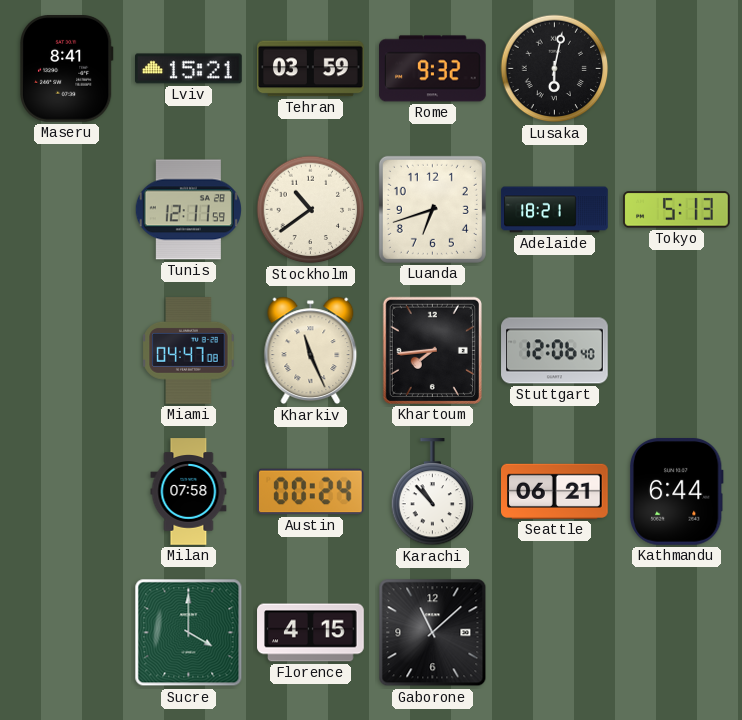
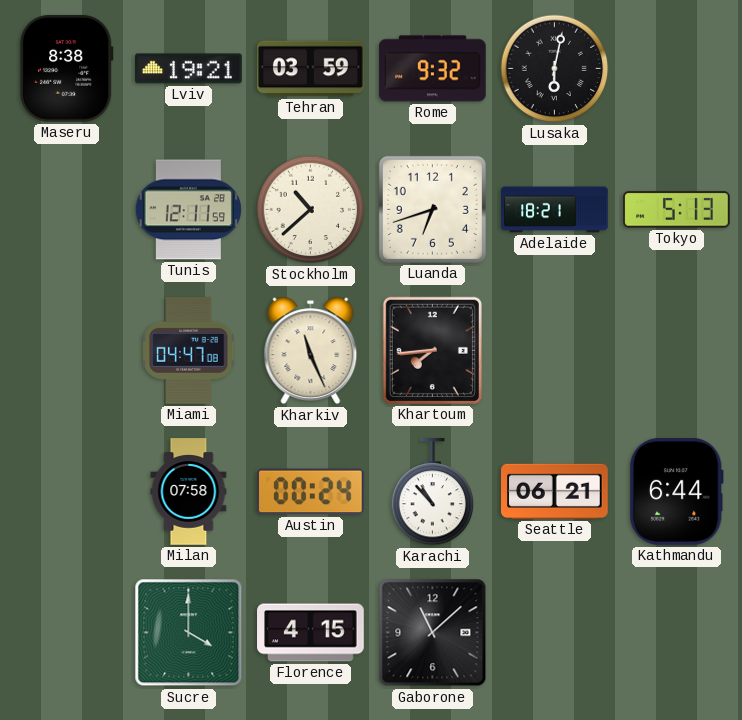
Maseru: 8:41 -> 8:38 (66, 69)
Lviv: 15:21 -> 19:21 (189, 69)
Stockholm: 10:39 -> 10:38 (311, 210)
Stuttgart: 12:06 -> none (555, 351)
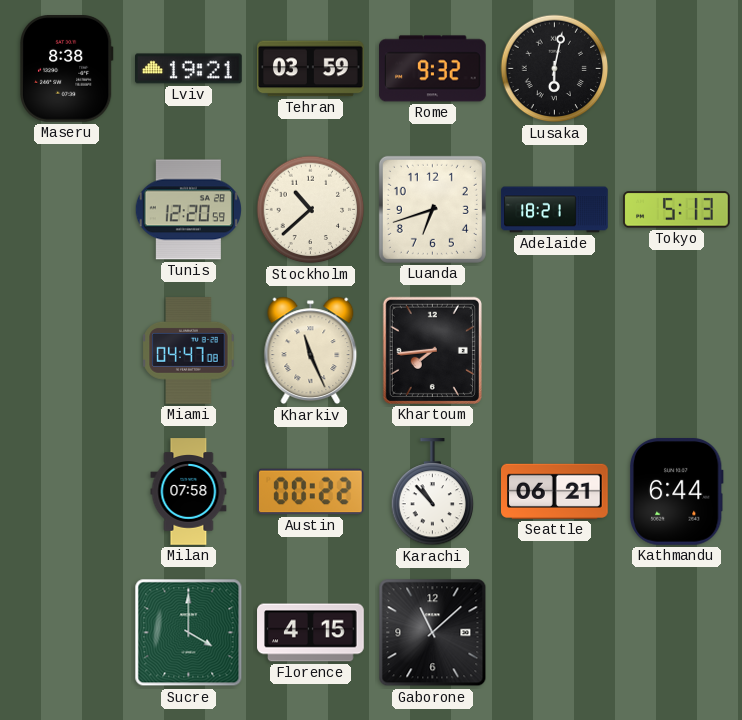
Tunis: 12:11 -> 12:20 (188, 210)
Austin: 00:24 -> 00:22 (311, 492)
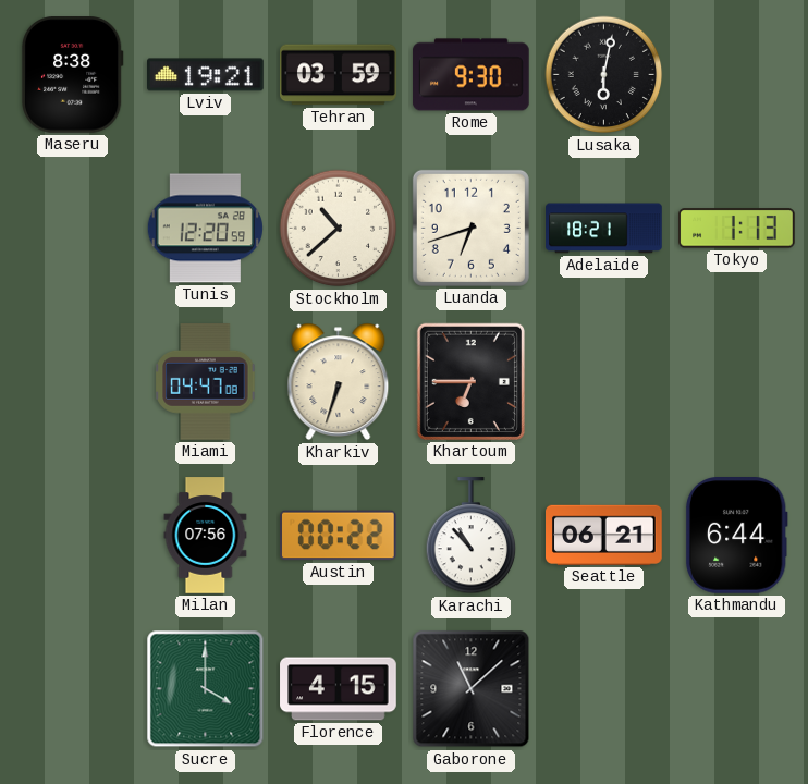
Rome: 9:32 -> 9:30 (472, 75)
Tokyo: 5:13 -> 1:13 (737, 229)
Kharkiv: 11:26 -> 6:33 (339, 382)
Khartoum: 7:44 -> 6:45 (470, 381)
Milan: 07:58 -> 07:56 (206, 536)
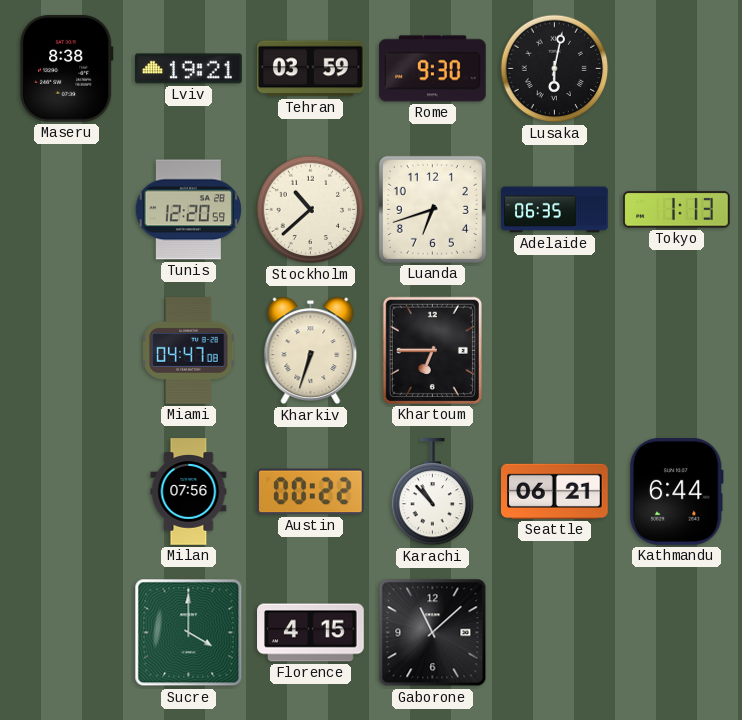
Adelaide: 18:21 -> 06:35 (555, 210)
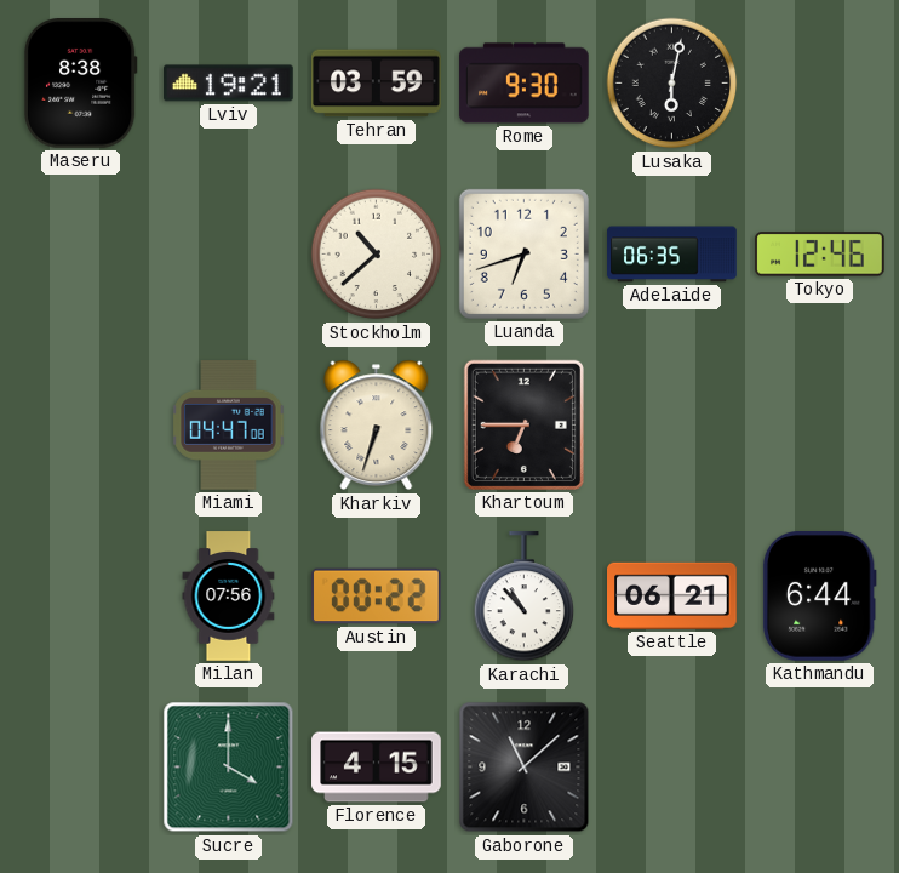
Tunis: 12:20 -> none (188, 210)
Tokyo: 1:13 -> 12:46 (820, 255)
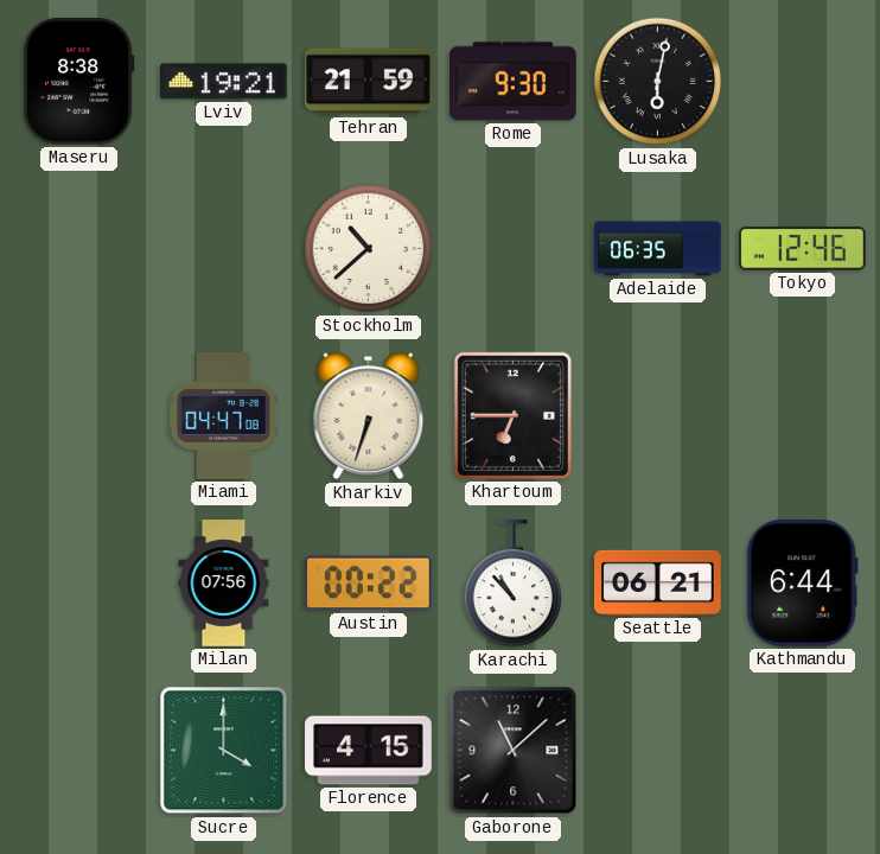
Tehran: 03:59 -> 21:59 (369, 82)
Luanda: 6:42 -> none (523, 253)
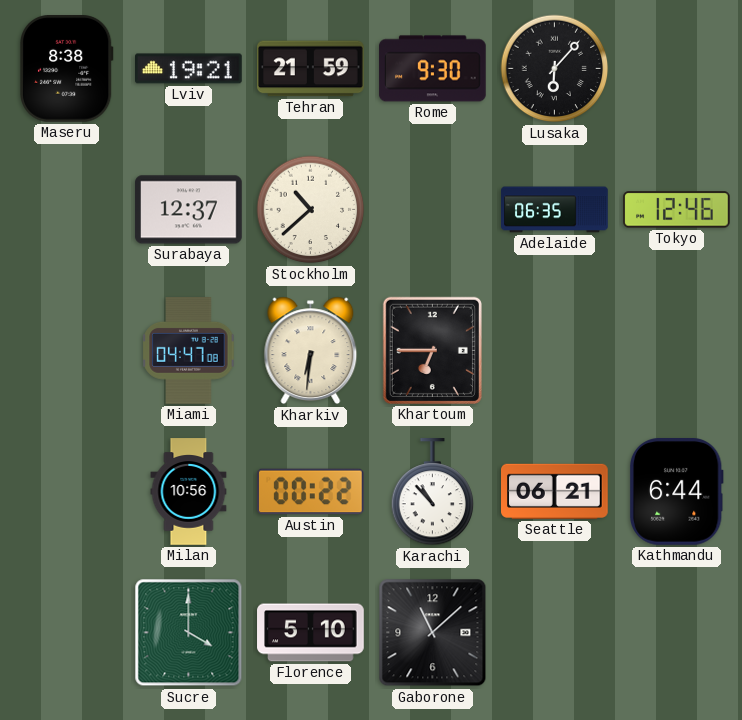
Lusaka: 6:02 -> 6:07 (555, 69)
Surabaya: none -> 12:37 (189, 210)
Kharkiv: 6:33 -> 6:31 (311, 351)
Milan: 07:56 -> 10:56 (189, 492)
Florence: 4:15 -> 5:10 (311, 633)
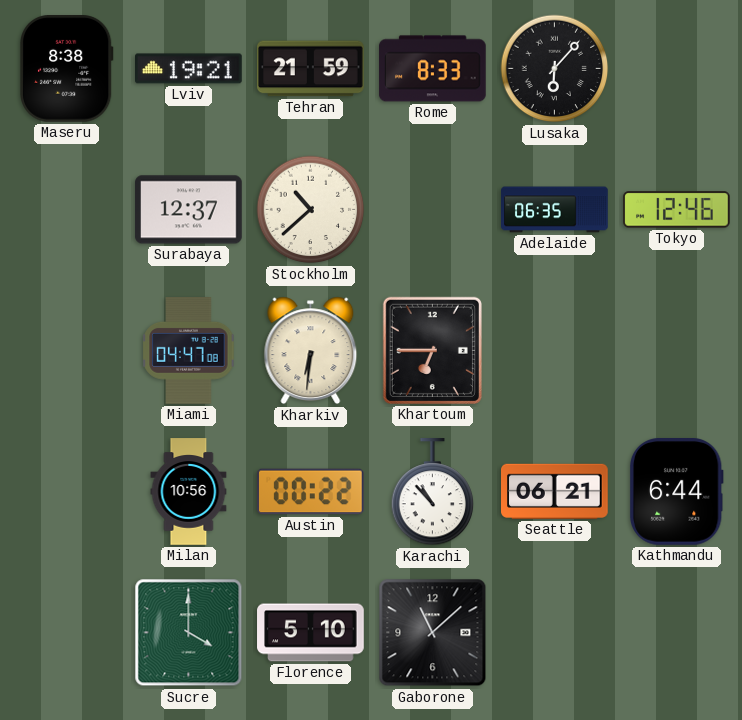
Rome: 9:30 -> 8:33 (433, 69)
